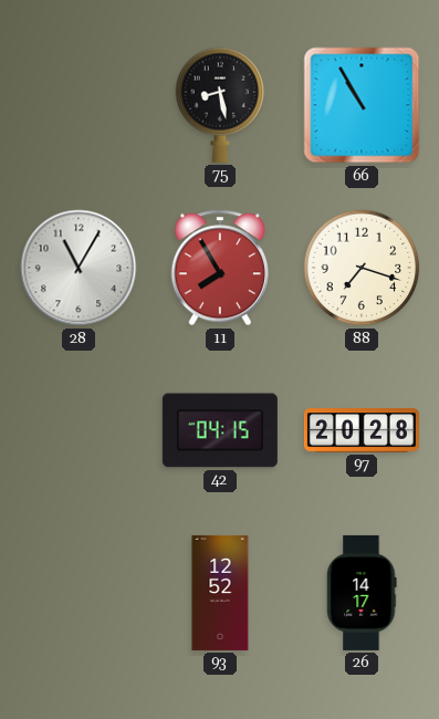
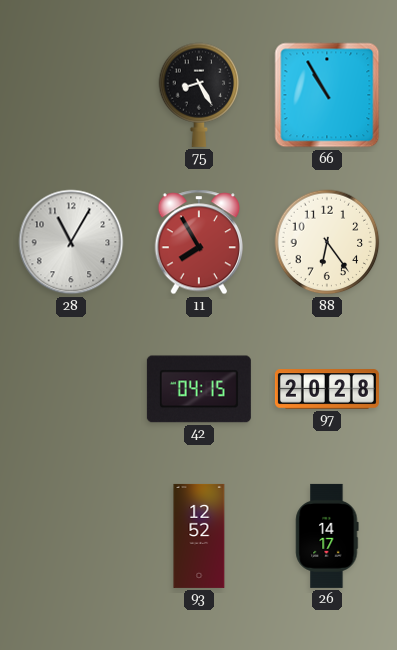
75: 8:28 -> 8:25 (199, 95)
88: 7:18 -> 6:24 (327, 242)
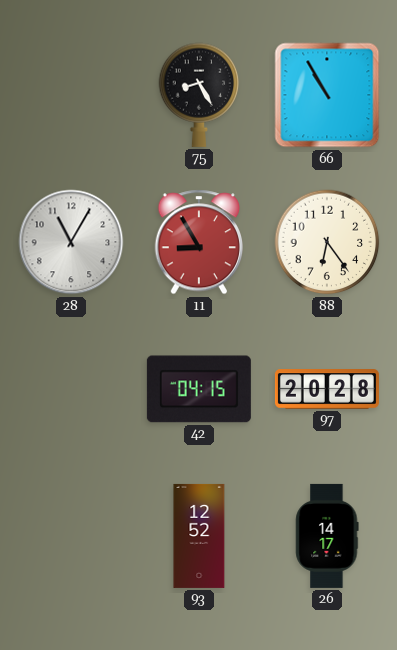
11: 7:55 -> 8:55 (198, 242)
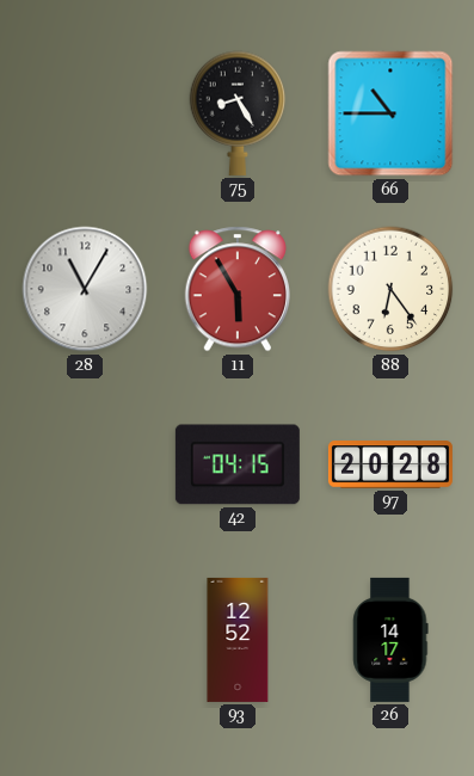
66: 10:55 -> 10:45 (390, 113)
11: 8:55 -> 5:55 (236, 289)
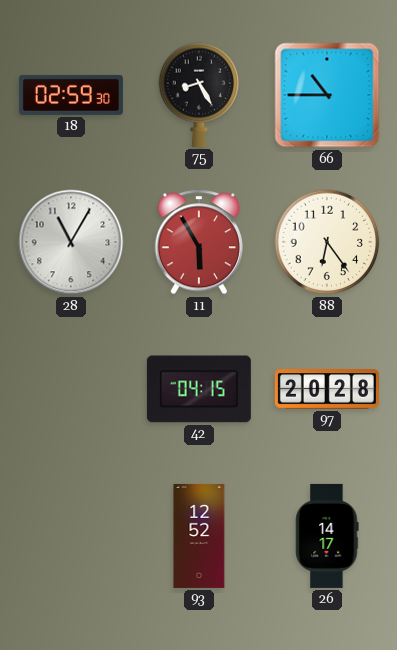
18: none -> 02:59 (71, 95)
